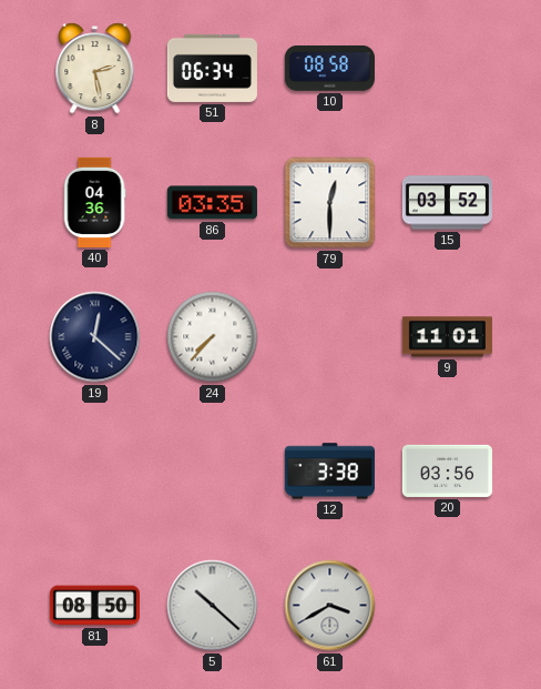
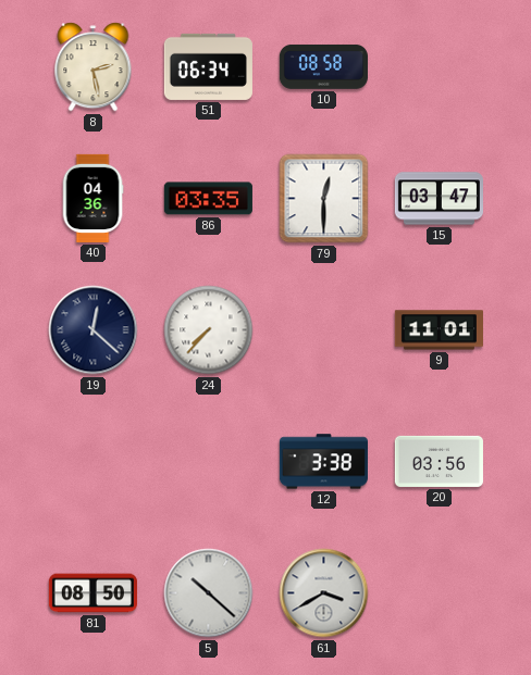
15: 03:52 -> 03:47 (439, 199)
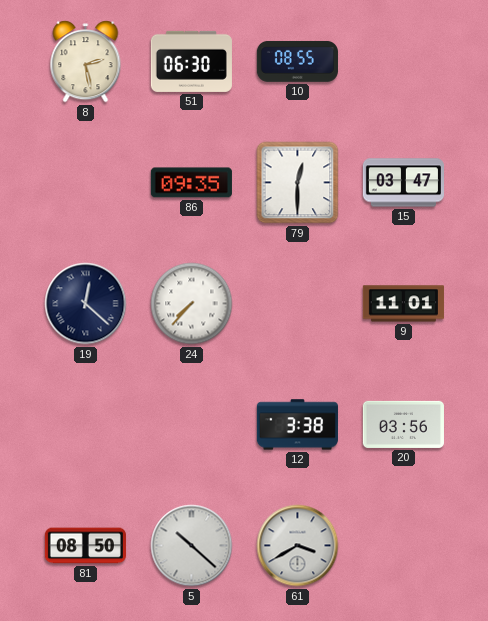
51: 06:34 -> 06:30 (191, 61)
10: 08:58 -> 08:55 (297, 62)
40: 04:36 -> none (92, 198)
86: 03:35 -> 09:35 (191, 183)
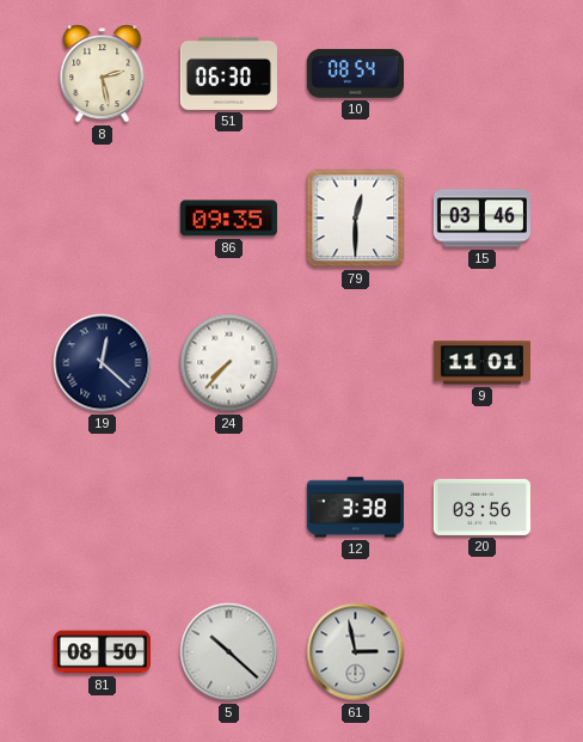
10: 08:55 -> 08:54 (355, 74)
15: 03:47 -> 03:46 (481, 219)
61: 3:40 -> 2:58 (356, 652)
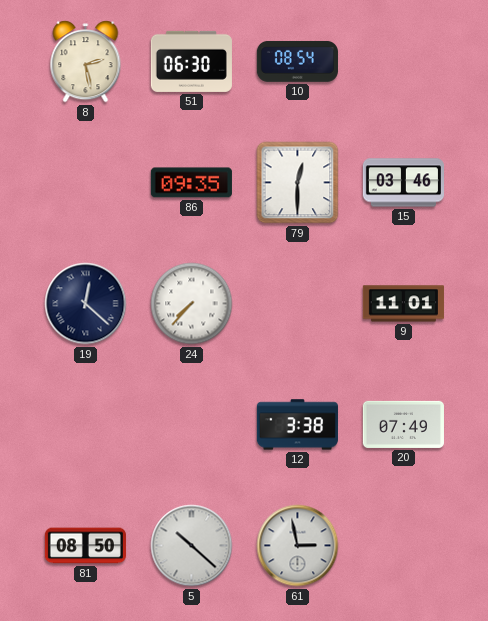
20: 03:56 -> 07:49 (403, 424)
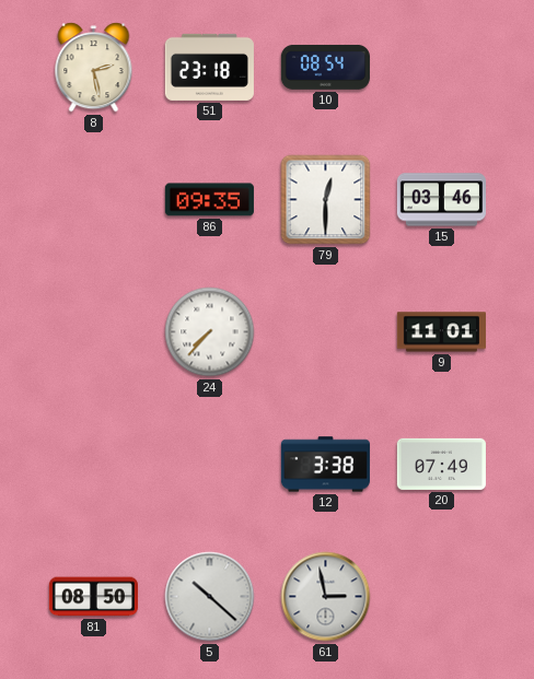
51: 06:30 -> 23:18 (209, 67)
19: 12:22 -> none (86, 304)
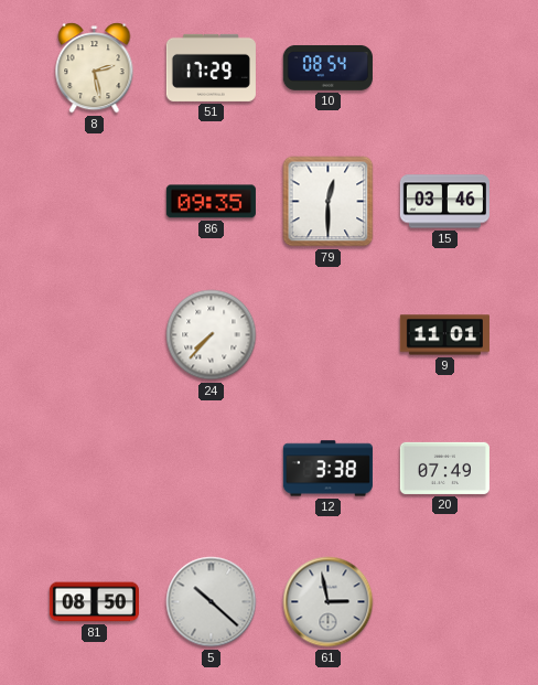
51: 23:18 -> 17:29 (211, 67)
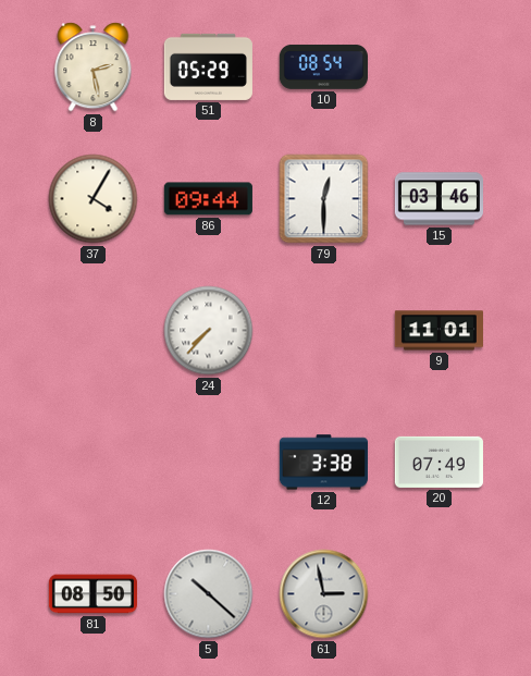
51: 17:29 -> 05:29 (208, 66)
37: none -> 4:05 (94, 199)
86: 09:35 -> 09:44 (208, 199)
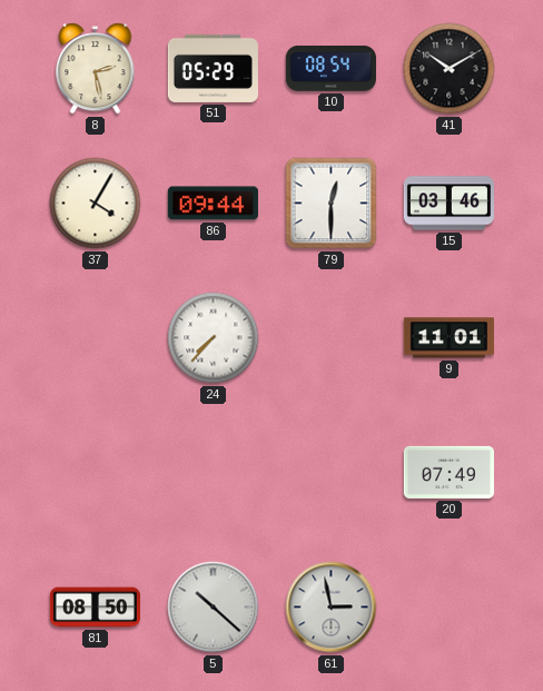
41: none -> 10:10 (450, 69)
12: 3:38 -> none (323, 463)
